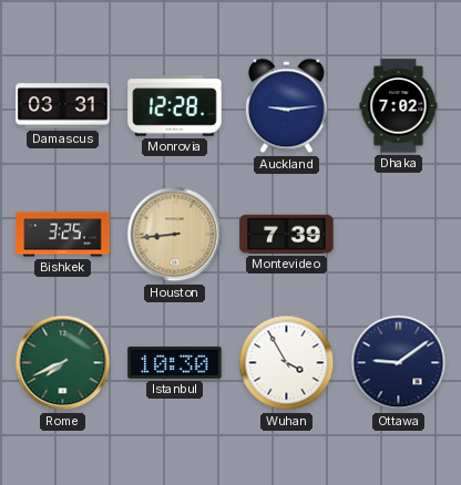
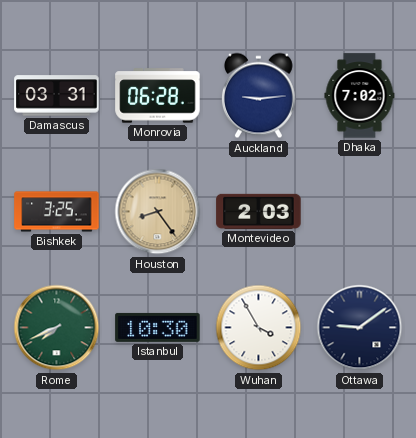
Monrovia: 12:28 -> 06:28 (158, 96)
Houston: 8:44 -> 8:24 (158, 212)
Montevideo: 7:39 -> 2:03 (259, 211)
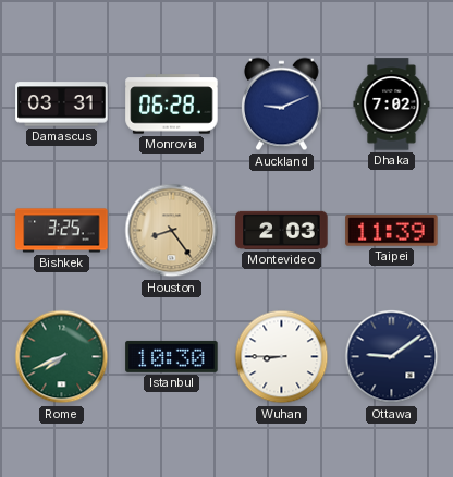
Auckland: 9:14 -> 9:11 (281, 105)
Taipei: none -> 11:39 (392, 231)
Wuhan: 3:55 -> 8:45 (282, 357)
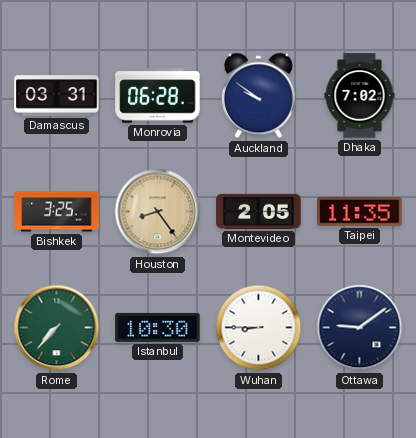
Auckland: 9:11 -> 9:51 (258, 96)
Montevideo: 2:03 -> 2:05 (259, 211)
Taipei: 11:39 -> 11:35 (360, 212)
Rome: 7:41 -> 7:37 (57, 328)
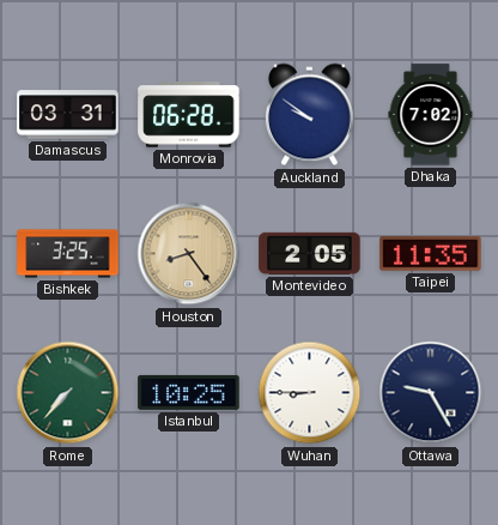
Istanbul: 10:30 -> 10:25 (189, 392)
Ottawa: 9:09 -> 9:25 (431, 393)
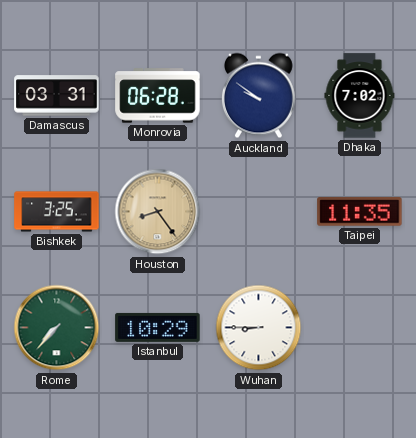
Montevideo: 2:05 -> none (310, 253)
Istanbul: 10:25 -> 10:29 (158, 327)
Ottawa: 9:25 -> none (431, 393)
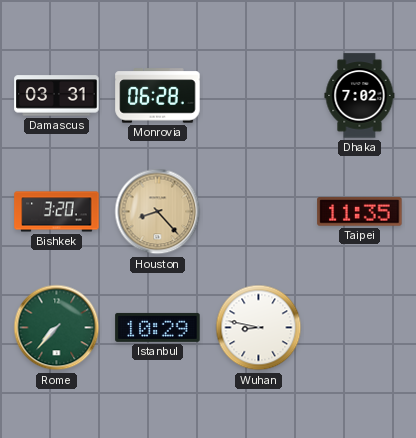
Auckland: 9:51 -> none (258, 96)
Bishkek: 3:25 -> 3:20 (57, 212)
Houston: 8:24 -> 8:23 (158, 212)
Wuhan: 8:45 -> 8:47 (259, 328)
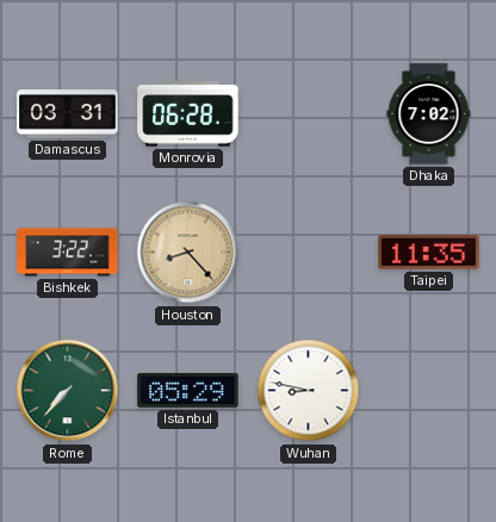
Bishkek: 3:20 -> 3:22 (68, 253)
Istanbul: 10:29 -> 05:29 (188, 390)
